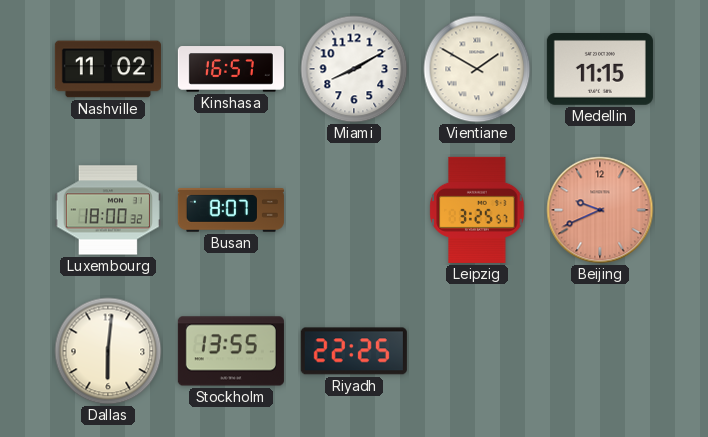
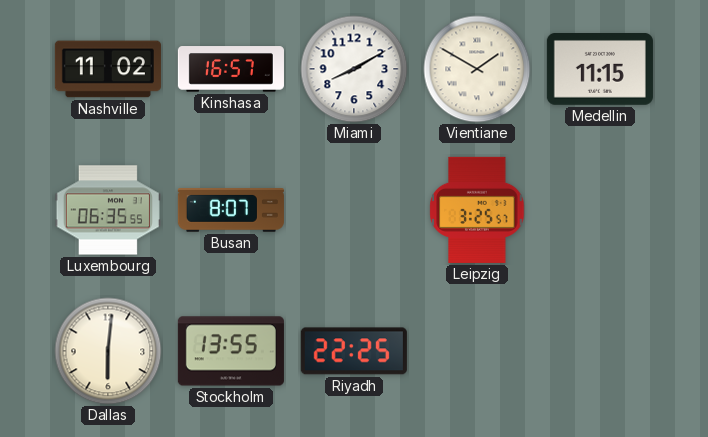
Luxembourg: 18:00 -> 06:35 (108, 210)
Beijing: 9:41 -> none (600, 210)
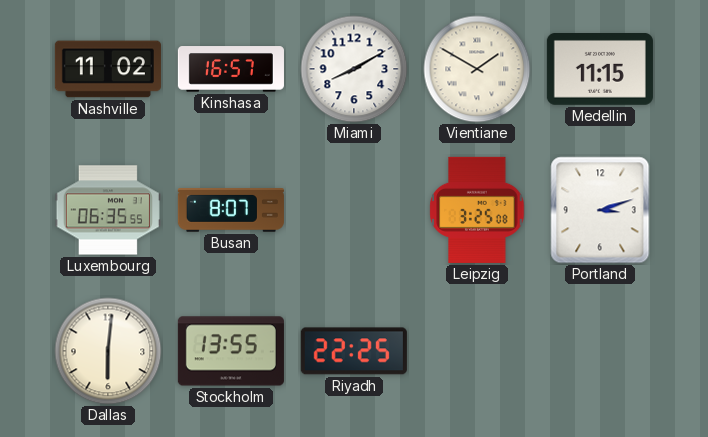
Leipzig: 3:25:57 -> 3:25:08 (477, 210)
Portland: none -> 3:12 (600, 210)
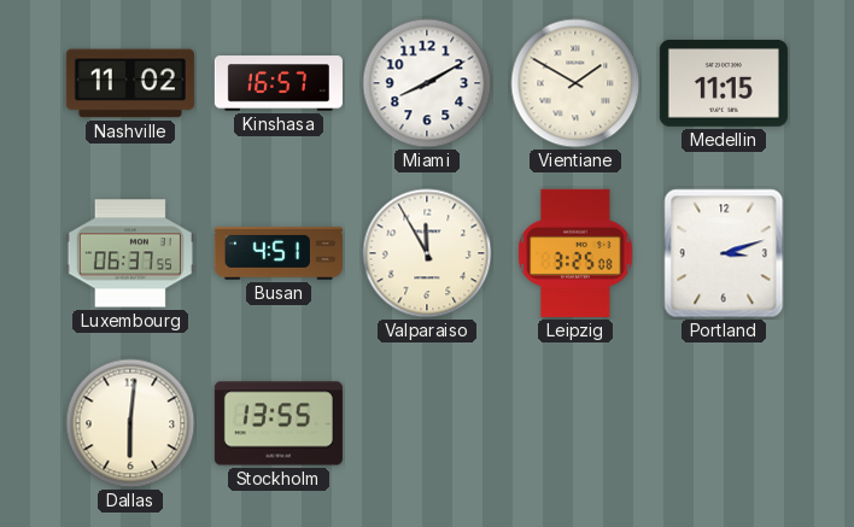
Luxembourg: 06:35 -> 06:37 (130, 253)
Busan: 8:07 -> 4:51 (279, 254)
Valparaiso: none -> 11:55 (427, 253)
Riyadh: 22:25 -> none (354, 351)
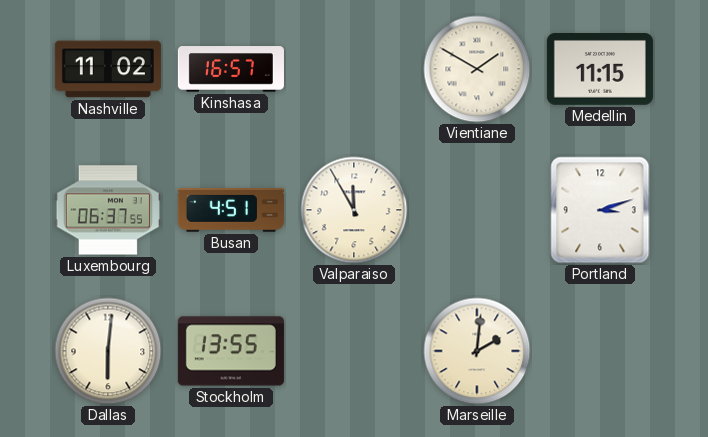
Miami: 8:10 -> none (427, 83)
Leipzig: 3:25 -> none (575, 253)
Marseille: none -> 2:01 (477, 351)
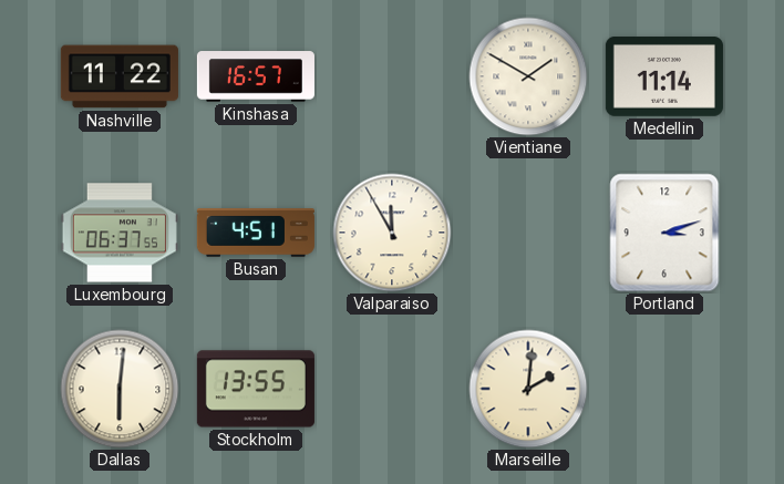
Nashville: 11:02 -> 11:22 (120, 76)
Medellin: 11:15 -> 11:14 (664, 78)
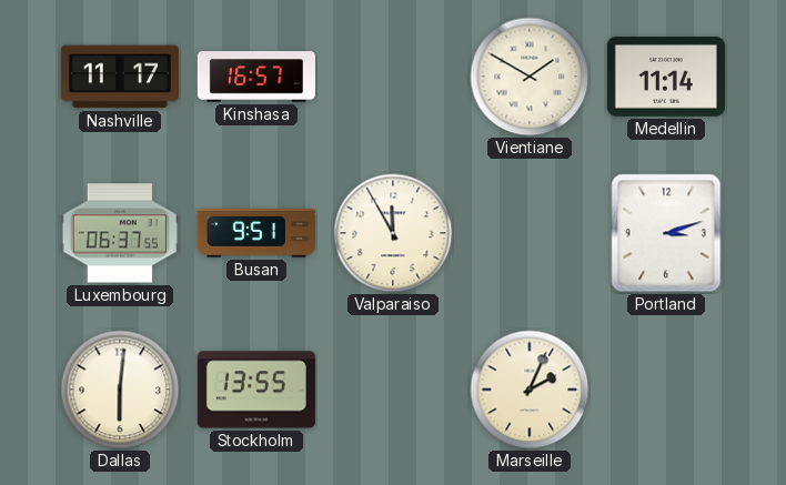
Nashville: 11:22 -> 11:17 (120, 77)
Busan: 4:51 -> 9:51 (256, 234)
Marseille: 2:01 -> 2:04 (530, 390)
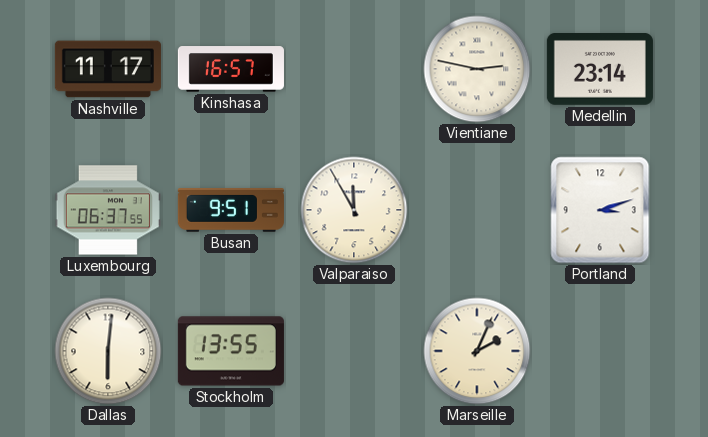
Vientiane: 1:50 -> 2:47 (477, 69)
Medellin: 11:14 -> 23:14 (600, 70)
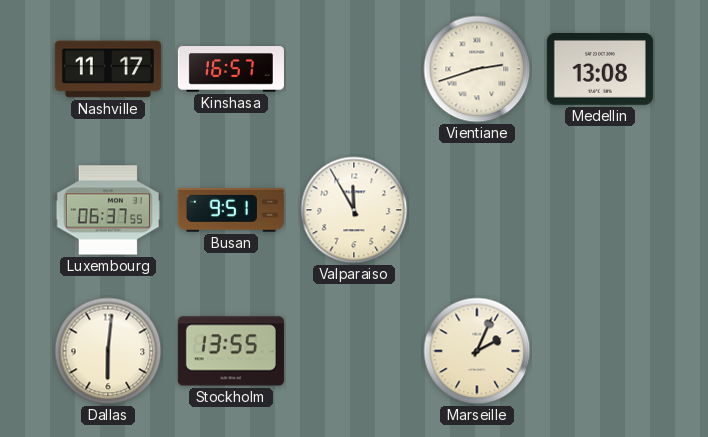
Vientiane: 2:47 -> 2:42 (477, 69)
Medellin: 23:14 -> 13:08 (600, 70)
Portland: 3:12 -> none (600, 210)
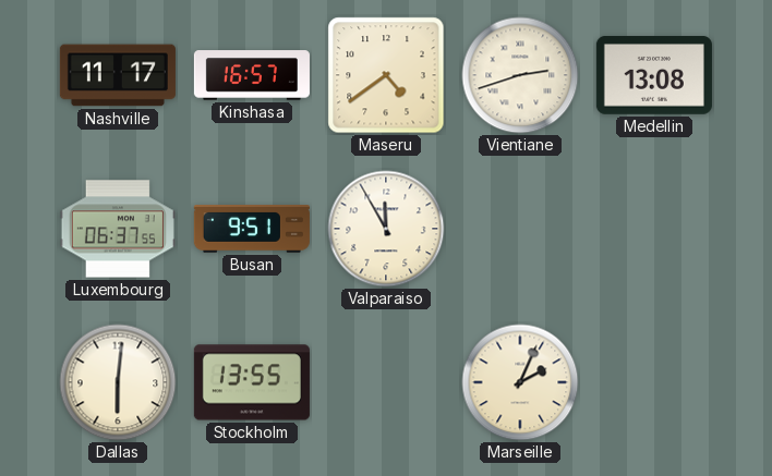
Maseru: none -> 4:39 (386, 75)
